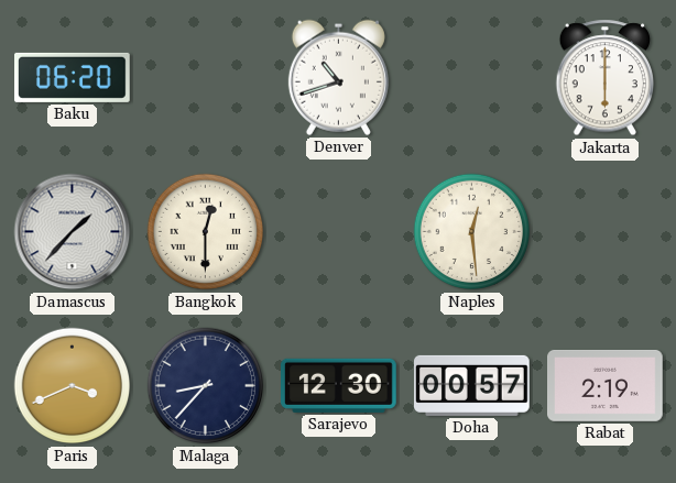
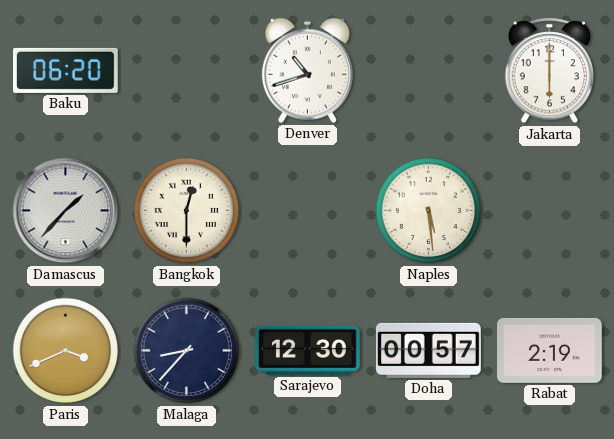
Naples: 12:29 -> 5:29 (429, 211)
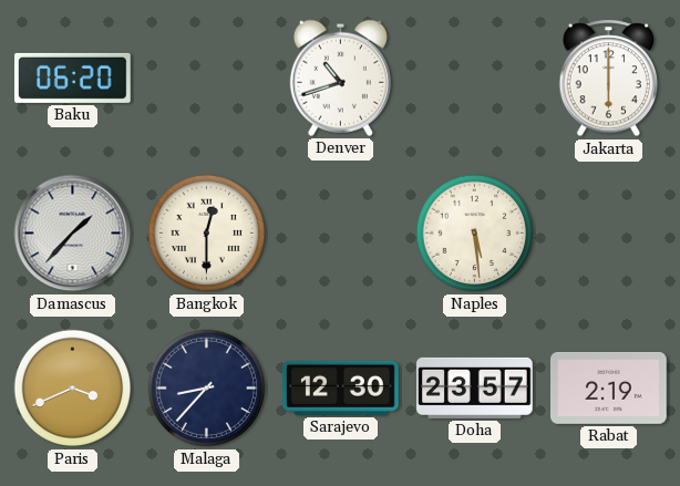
Doha: 00:57 -> 23:57 (475, 387)
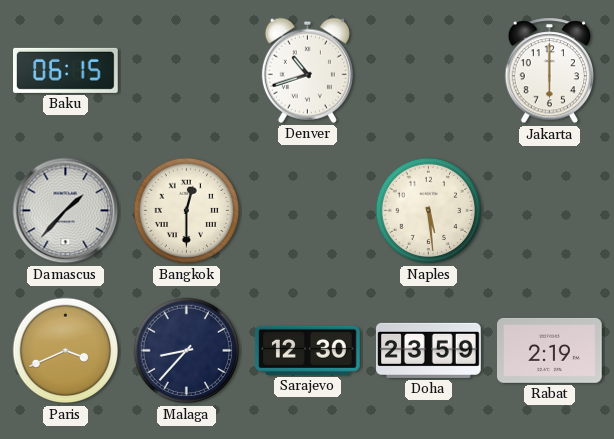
Baku: 06:20 -> 06:15 (66, 70)
Doha: 23:57 -> 23:59 (429, 350)
